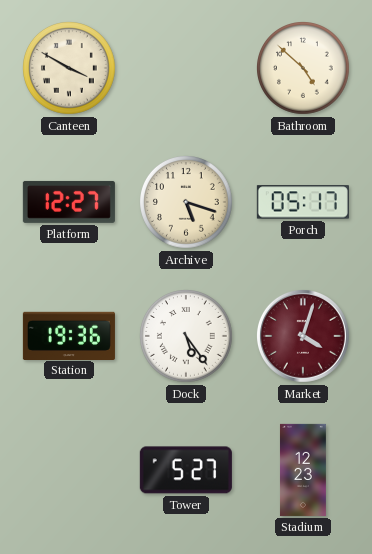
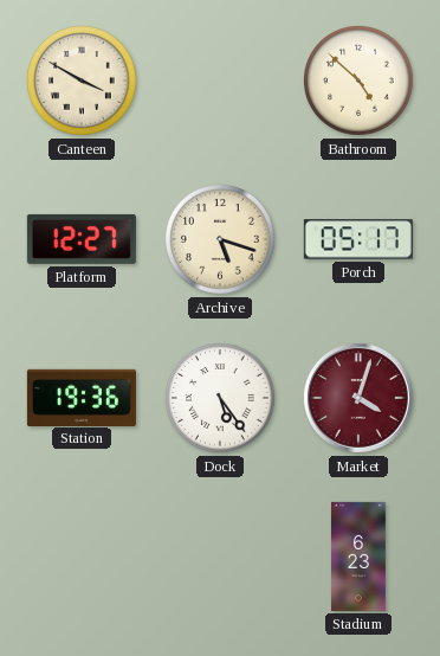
Tower: 5:27 -> none (186, 470)
Stadium: 12:23 -> 6:23 (358, 557)
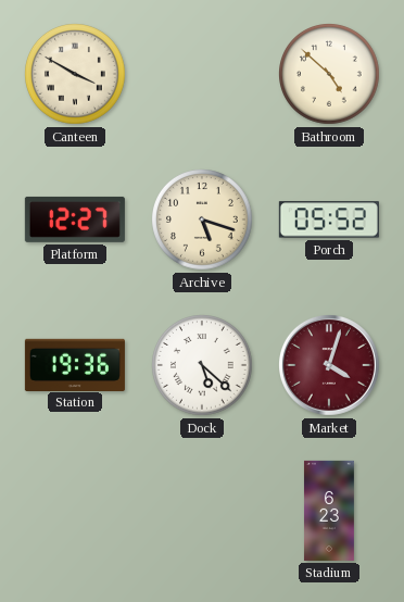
Porch: 05:17 -> 05:52 (329, 220)
Dock: 5:24 -> 5:22 (203, 366)
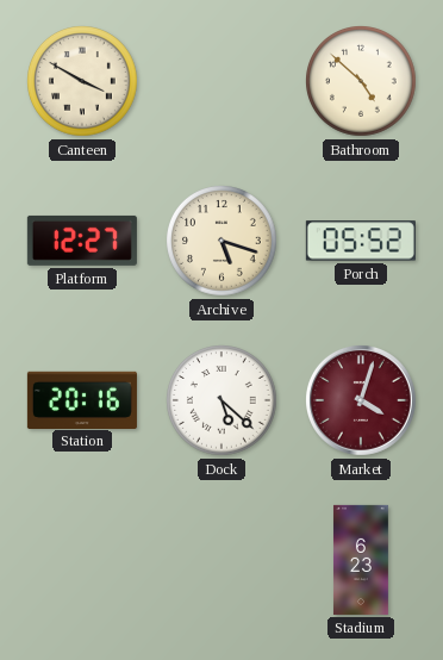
Station: 19:36 -> 20:16 (82, 399)
